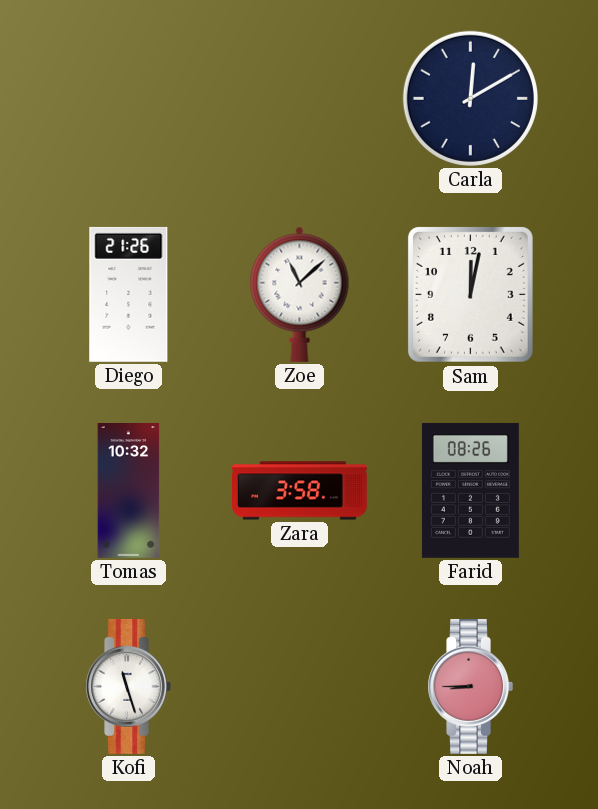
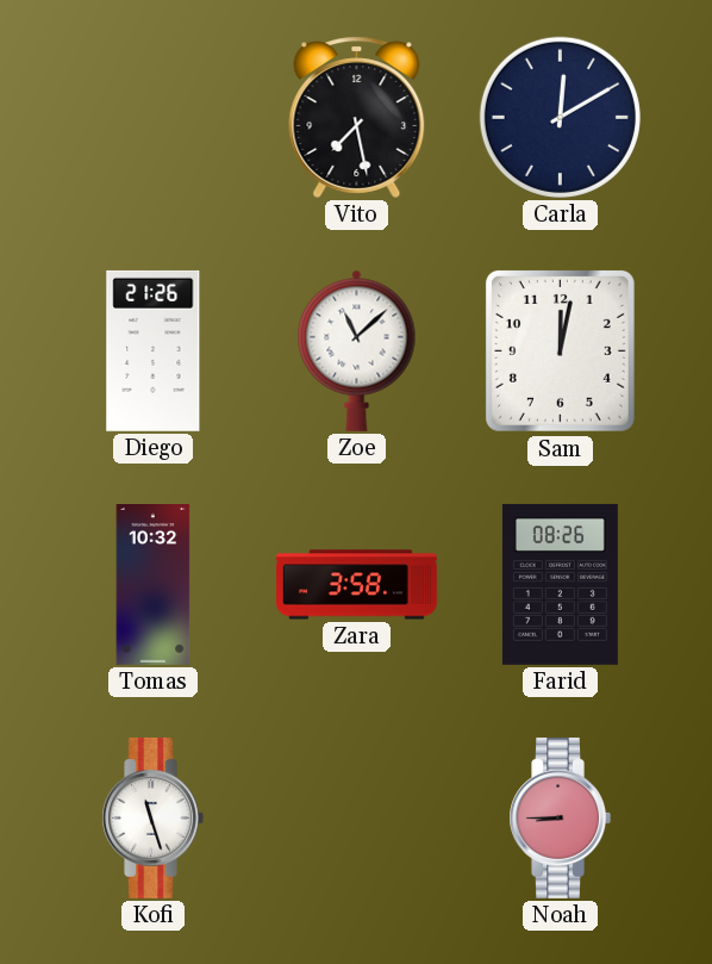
Vito: none -> 7:28 (357, 117)
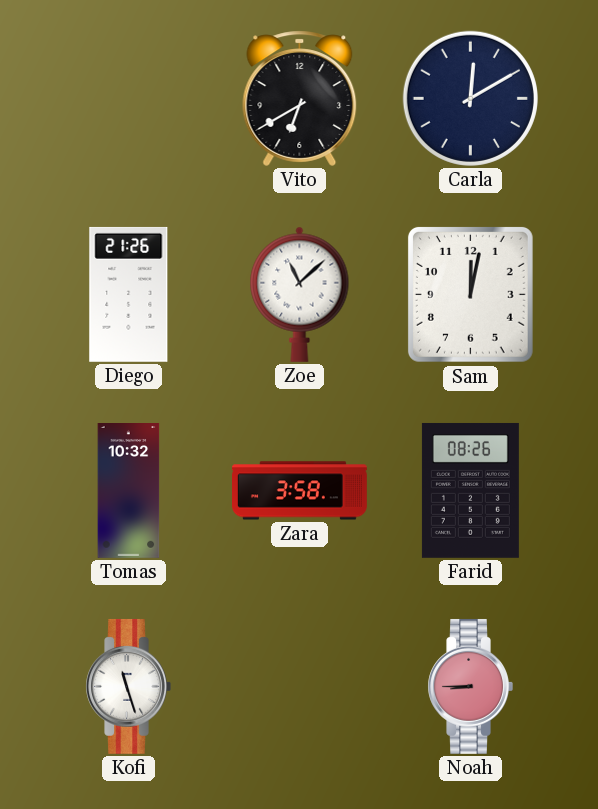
Vito: 7:28 -> 6:40 (300, 98)
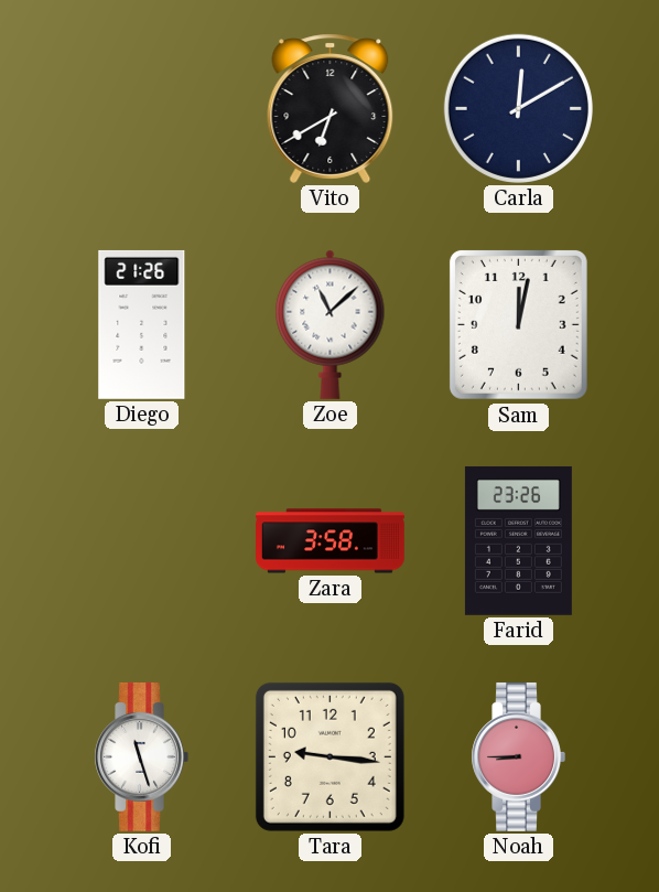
Tomas: 10:32 -> none (129, 491)
Farid: 08:26 -> 23:26 (518, 540)
Tara: none -> 9:16 (329, 756)
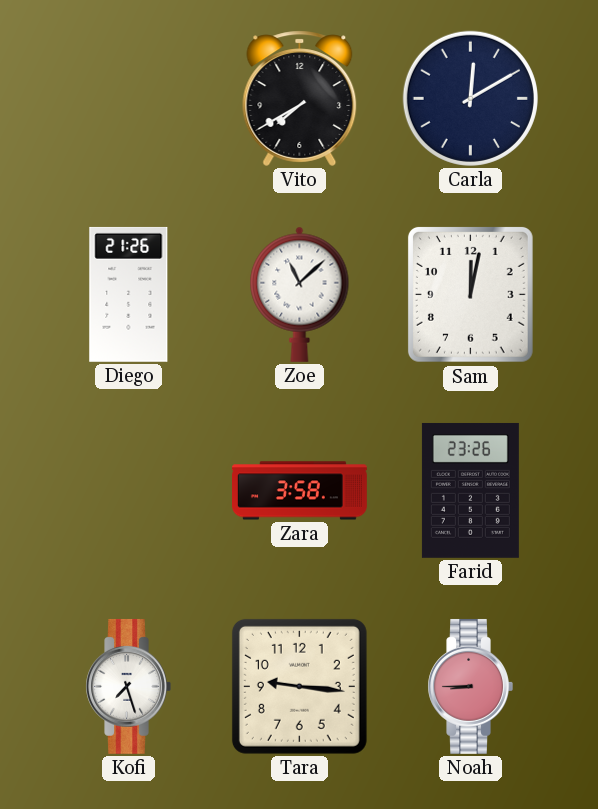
Vito: 6:40 -> 7:40 (300, 98)
Kofi: 11:27 -> 7:27 (128, 686)
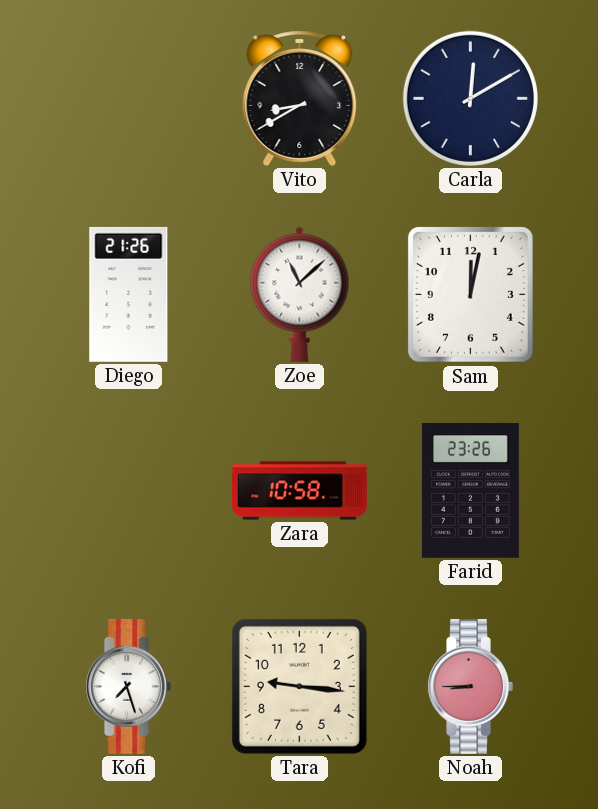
Vito: 7:40 -> 8:40 (300, 98)
Zara: 3:58 -> 10:58 (300, 491)
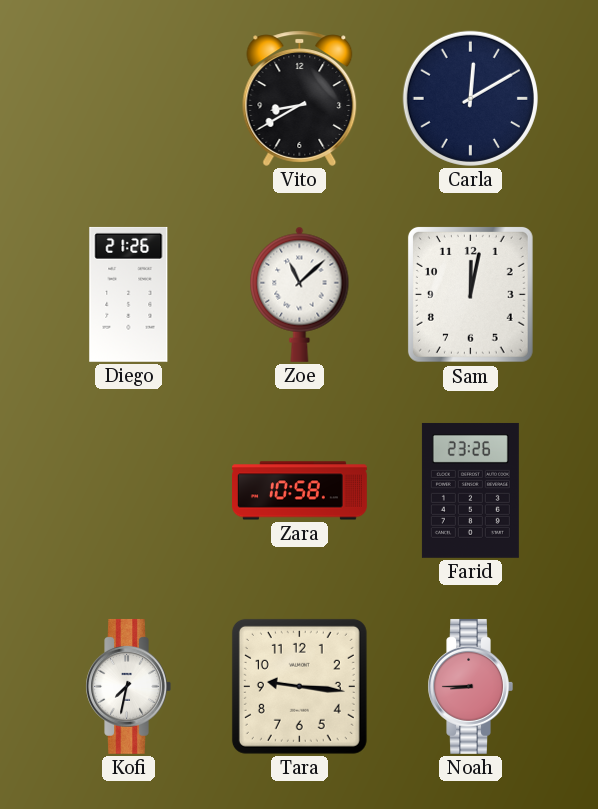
Kofi: 7:27 -> 7:32 (128, 686)
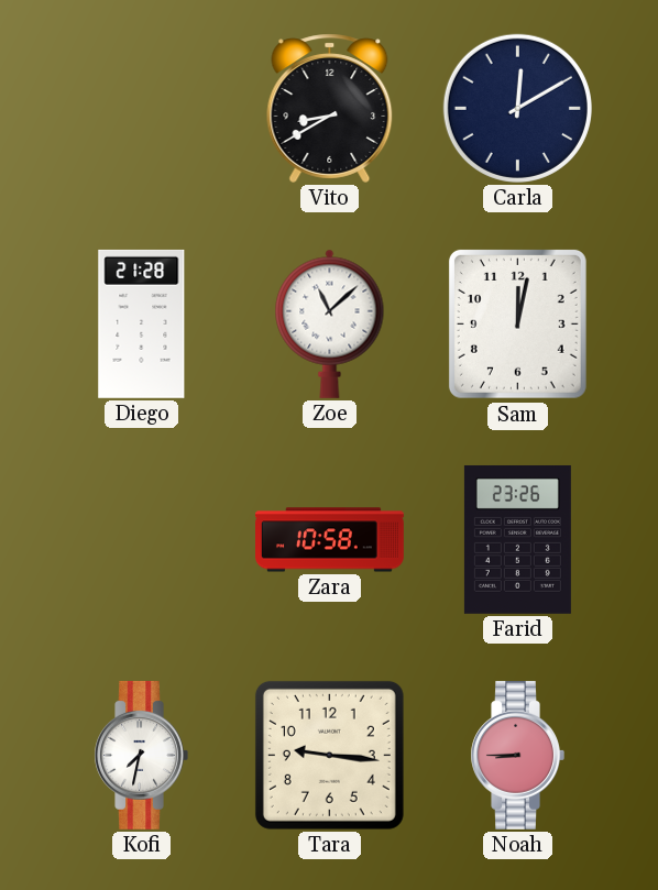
Diego: 21:26 -> 21:28 (142, 323)
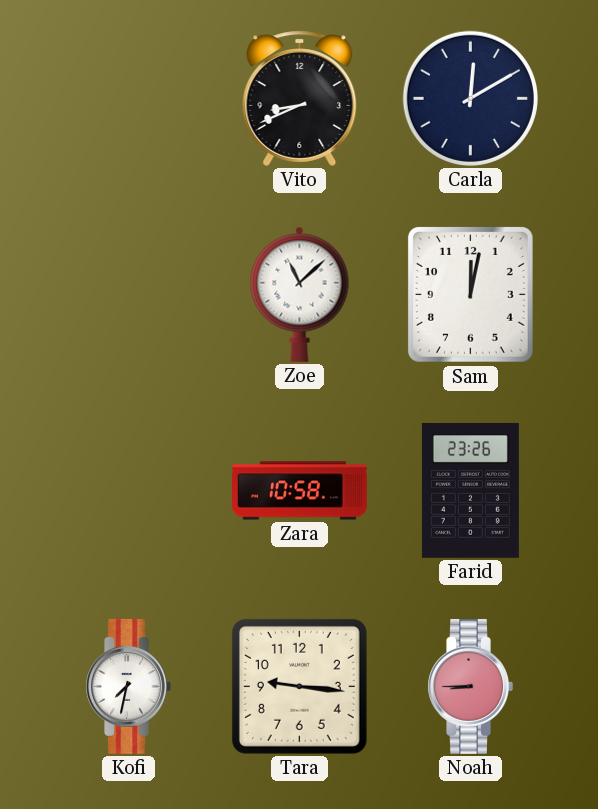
Vito: 8:40 -> 8:41 (300, 98)
Diego: 21:28 -> none (142, 323)
